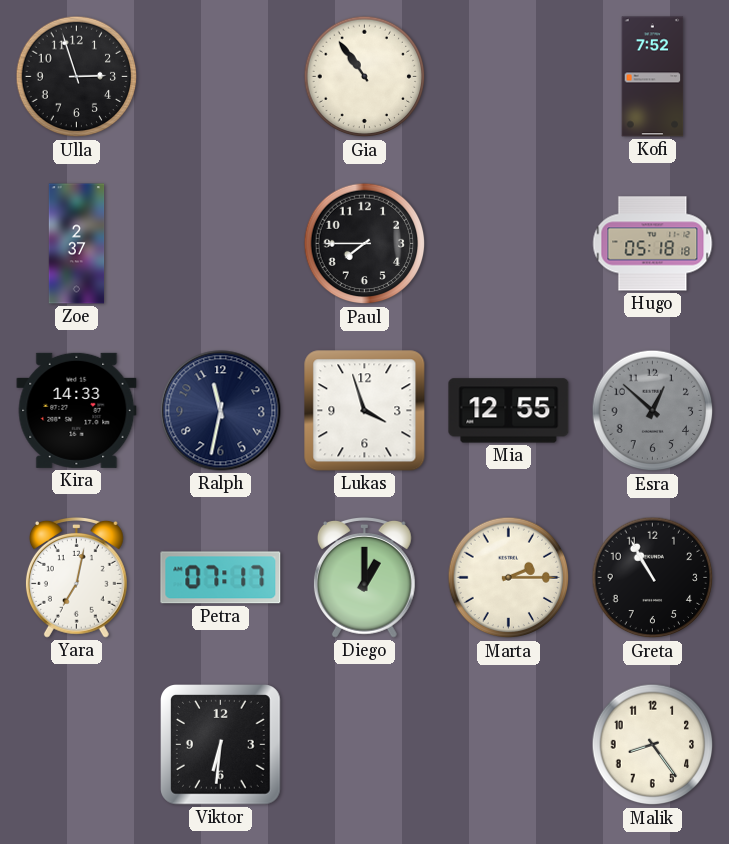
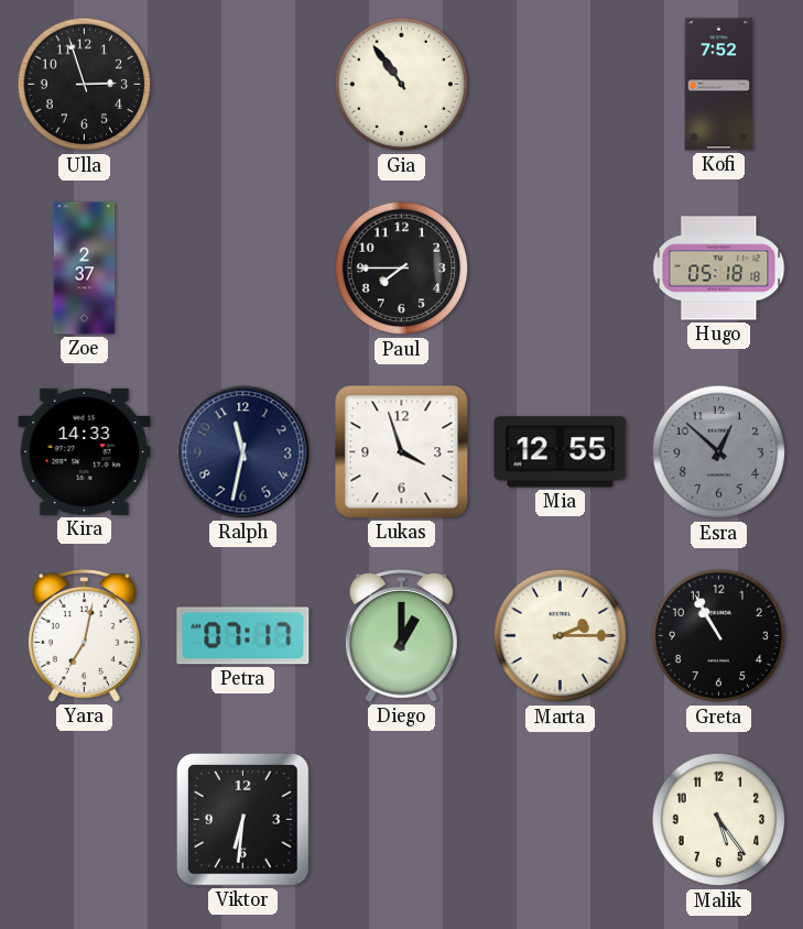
Malik: 8:24 -> 5:24 (719, 820)
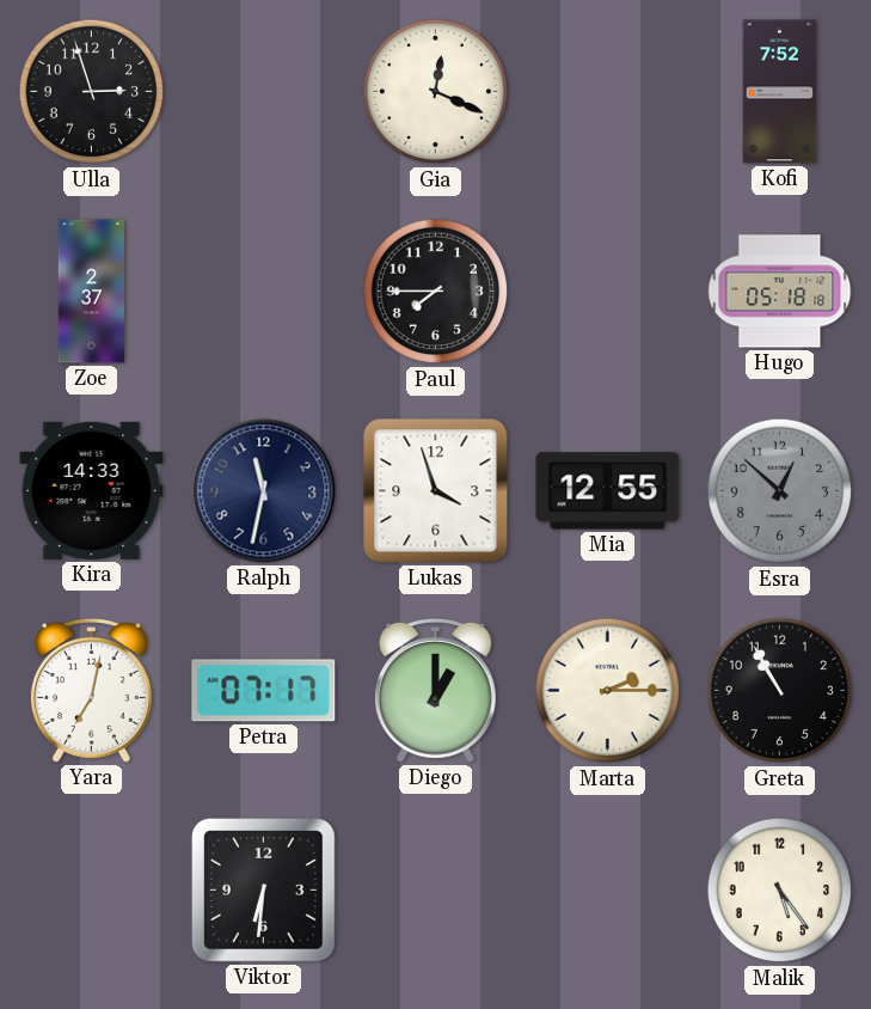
Gia: 10:54 -> 12:19 (436, 92)
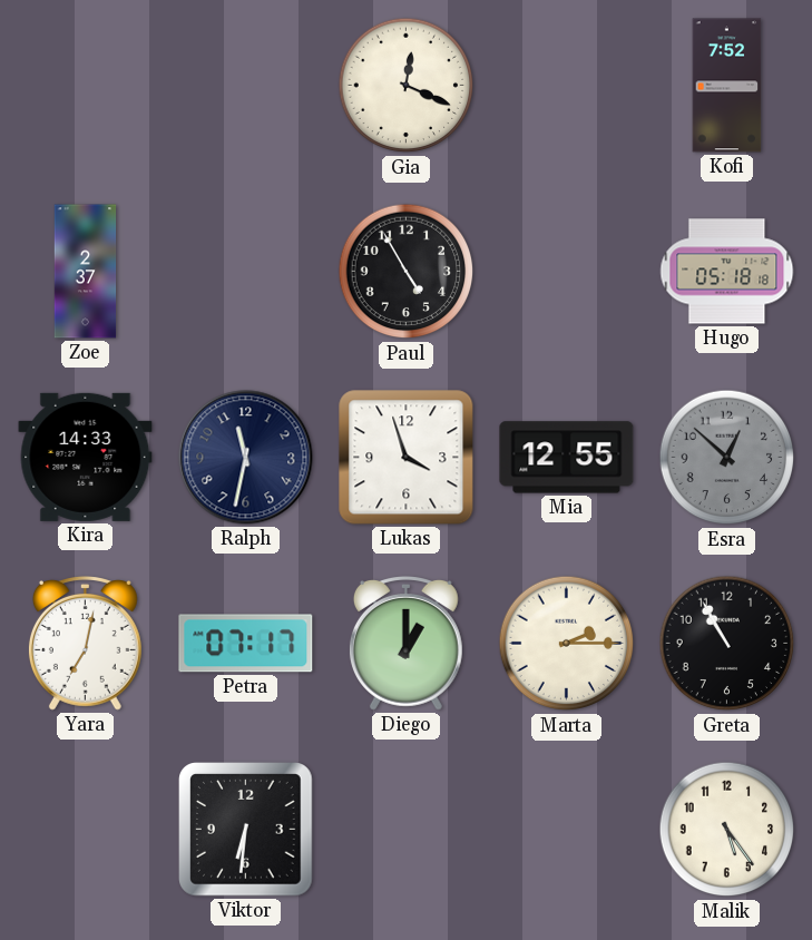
Ulla: 2:57 -> none (92, 92)
Paul: 7:45 -> 4:55 (407, 272)
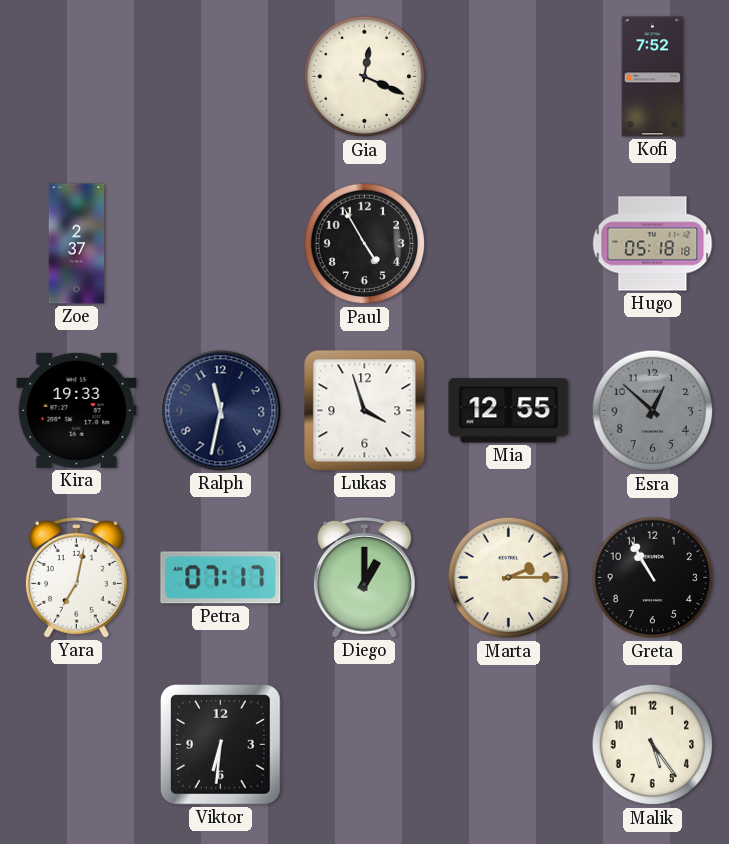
Kira: 14:33 -> 19:33 (77, 410)
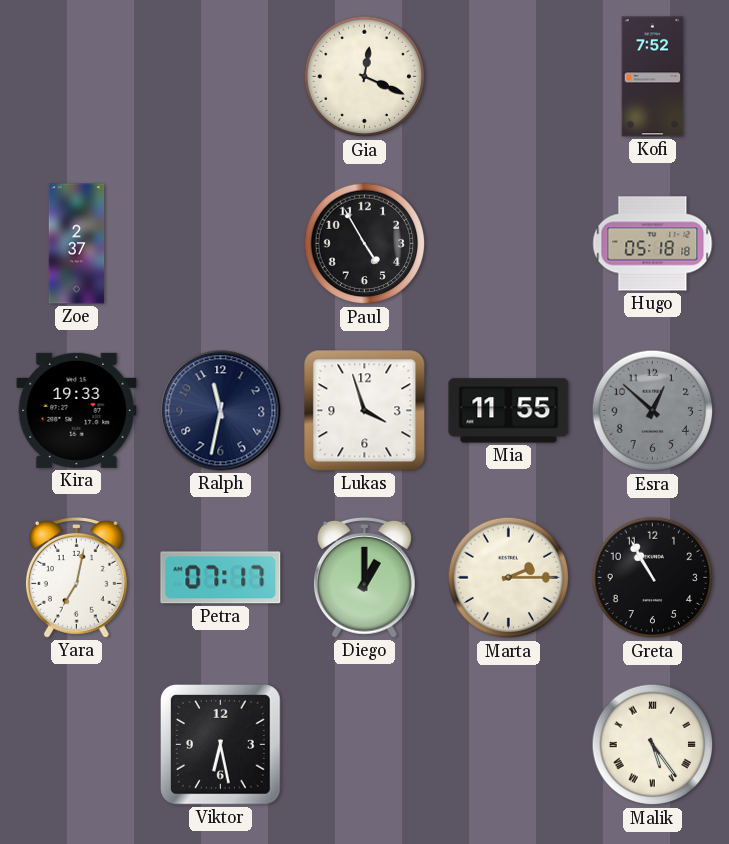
Mia: 12:55 -> 11:55 (509, 411)
Viktor: 6:31 -> 6:28 (221, 745)
Malik numerals: Arabic -> Roman (653, 745)
